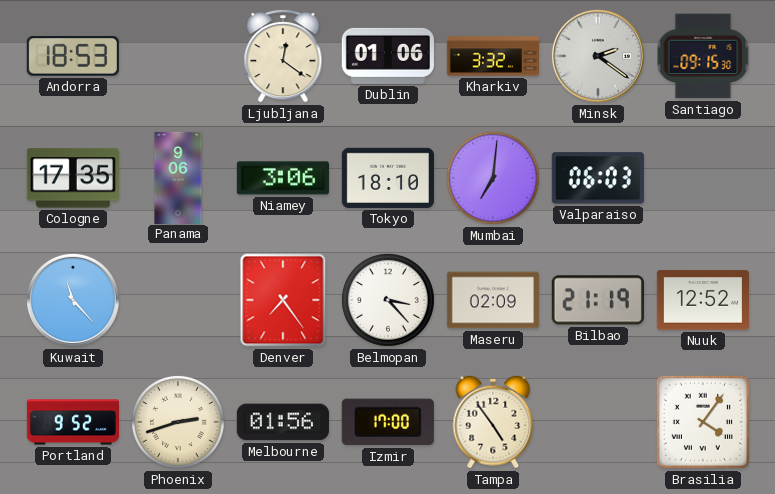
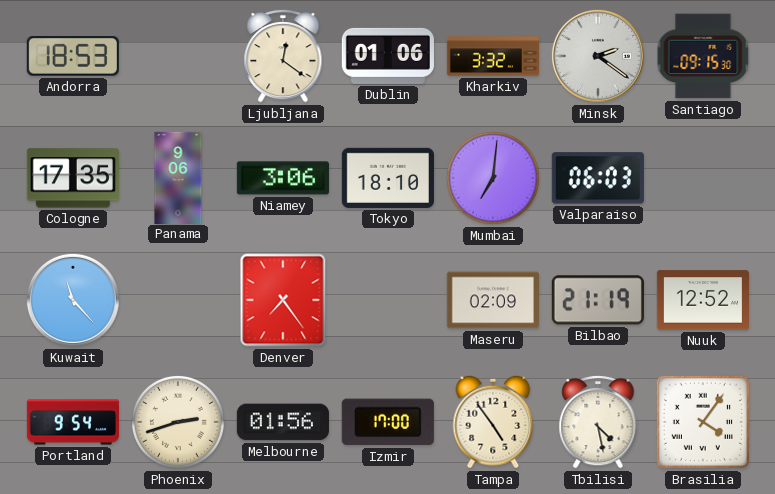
Belmopan: 3:23 -> none (388, 300)
Portland: 9:52 -> 9:54 (72, 422)
Tbilisi: none -> 4:28 (598, 422)
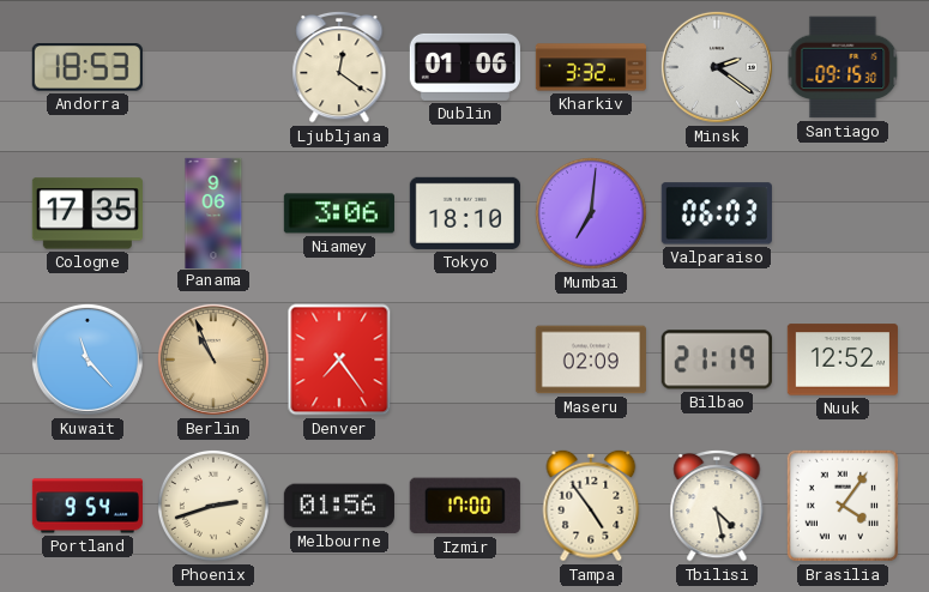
Berlin: none -> 10:56 (213, 360)
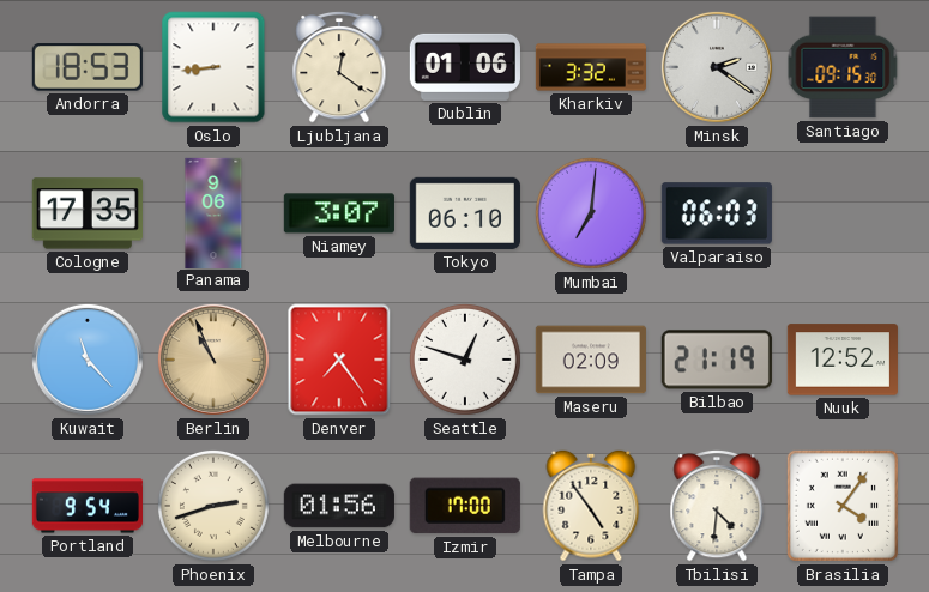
Oslo: none -> 8:44 (213, 67)
Niamey: 3:06 -> 3:07 (339, 213)
Tokyo: 18:10 -> 06:10 (465, 213)
Seattle: none -> 12:48 (465, 360)
Tbilisi: 4:28 -> 4:31 (717, 506)
